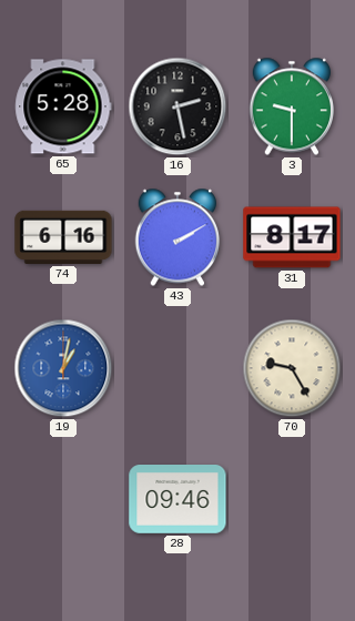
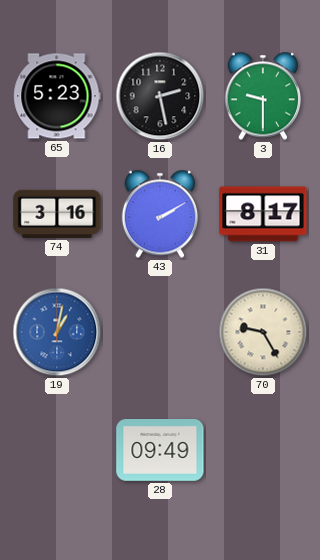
65: 5:28 -> 5:23 (57, 96)
74: 6:16 -> 3:16 (57, 214)
28: 09:46 -> 09:49 (160, 451)
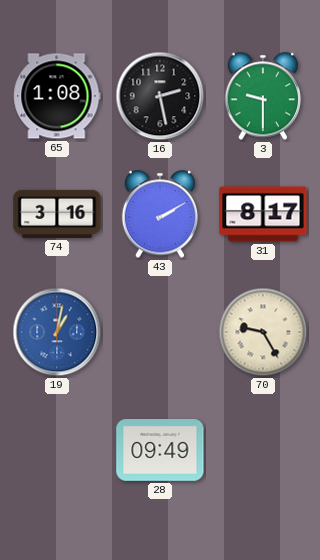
65: 5:23 -> 1:08 (57, 96)
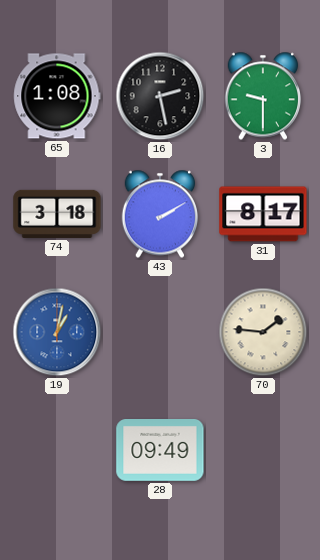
74: 3:16 -> 3:18 (57, 214)
70: 9:25 -> 1:46 (263, 332)
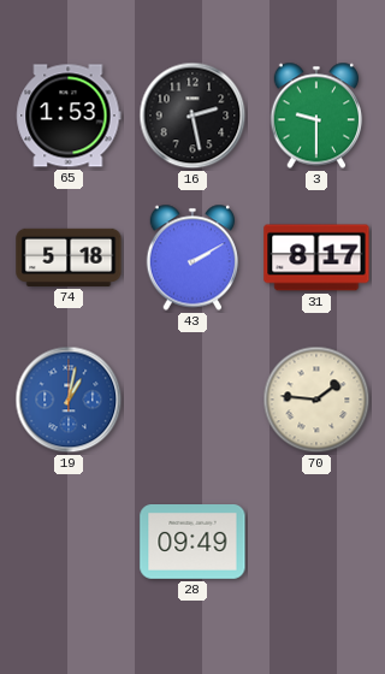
65: 1:08 -> 1:53 (69, 116)
74: 3:18 -> 5:18 (69, 258)
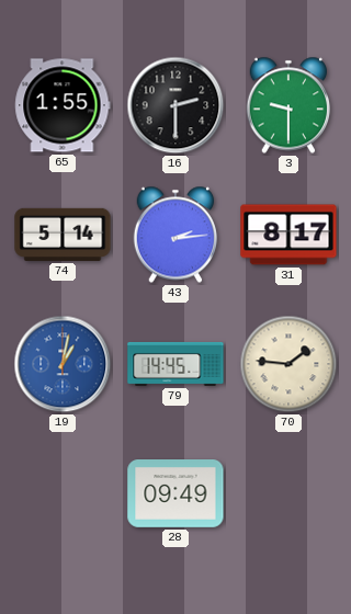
65: 1:53 -> 1:55 (63, 105)
16: 2:28 -> 2:30 (175, 105)
74: 5:18 -> 5:14 (63, 235)
43: 2:10 -> 2:14 (175, 235)
79: none -> 14:45 (175, 364)
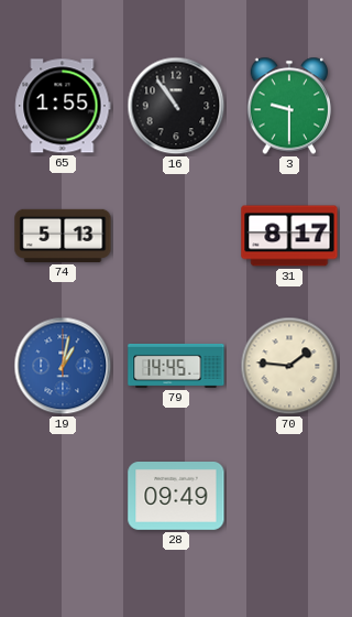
16: 2:30 -> 10:54 (176, 106)
74: 5:14 -> 5:13 (63, 236)
43: 2:14 -> none (175, 235)
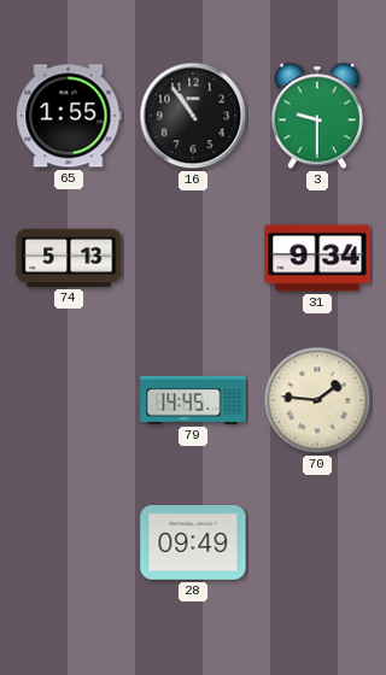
31: 8:17 -> 9:34 (317, 258)
19: 1:02 -> none (63, 366)
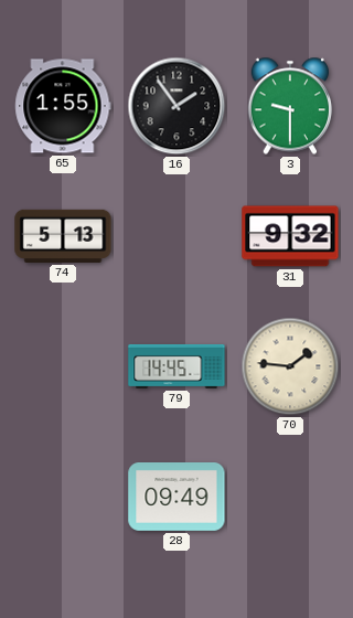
16: 10:54 -> 1:54 (176, 106)
31: 9:34 -> 9:32 (290, 236)
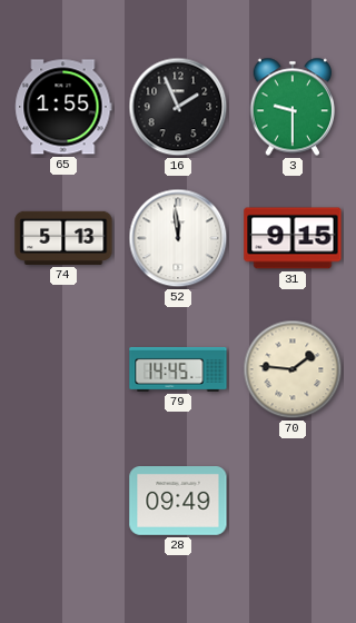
16: 1:54 -> 1:56 (178, 107)
52: none -> 11:59 (178, 238)
31: 9:32 -> 9:15 (293, 238)
